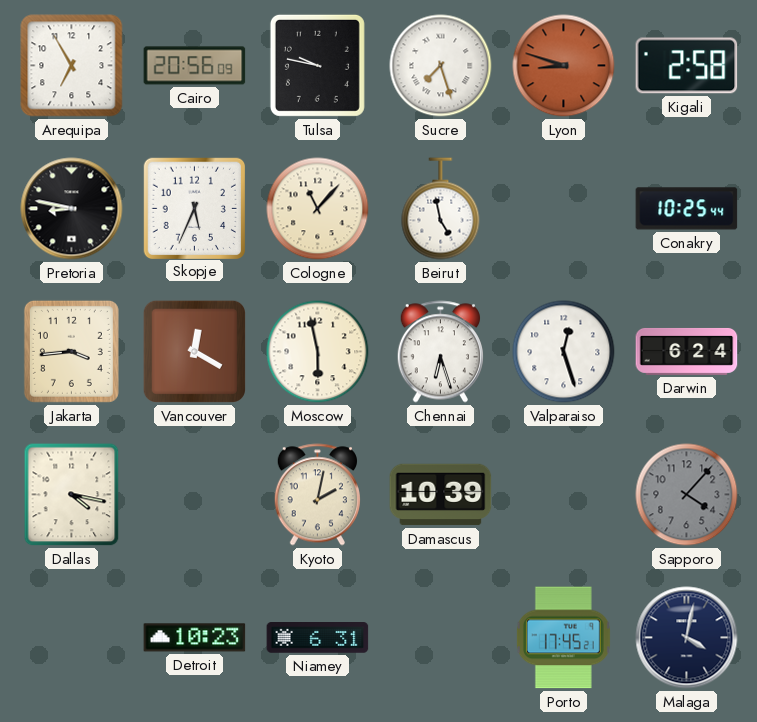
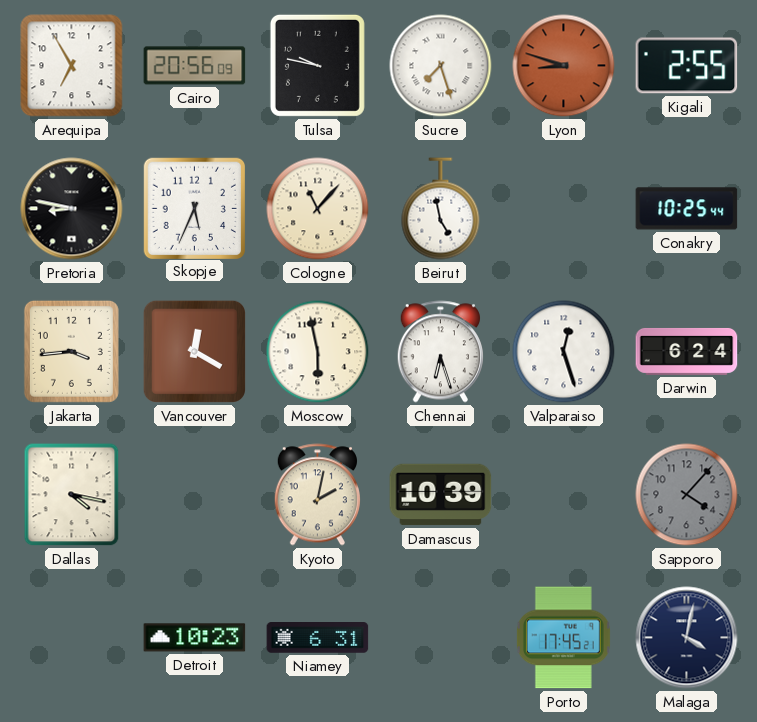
Kigali: 2:58 -> 2:55 (687, 66)
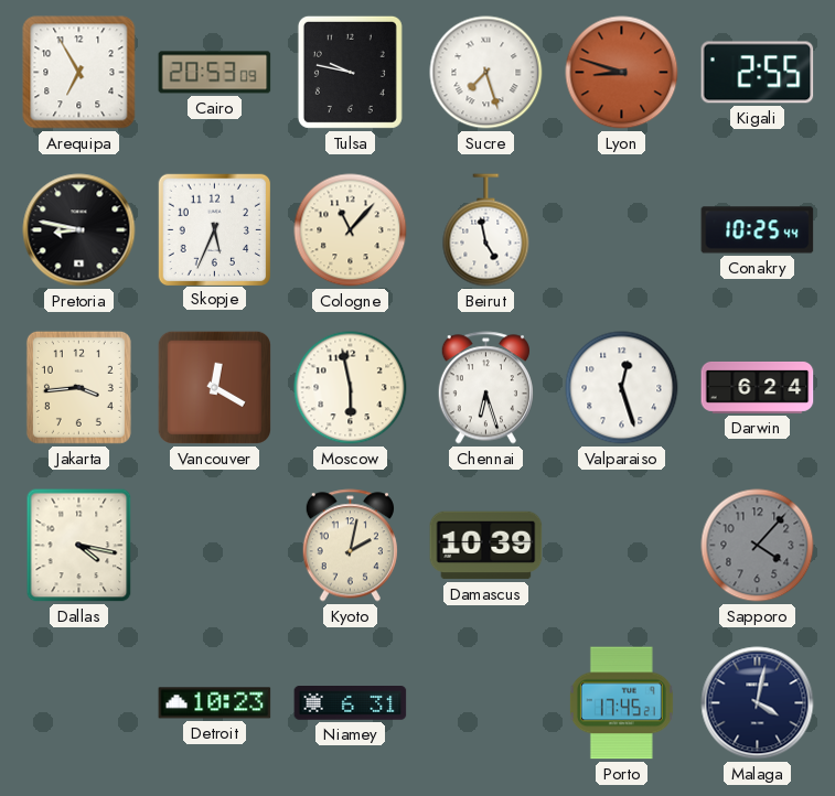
Cairo: 20:56 -> 20:53 (215, 73)
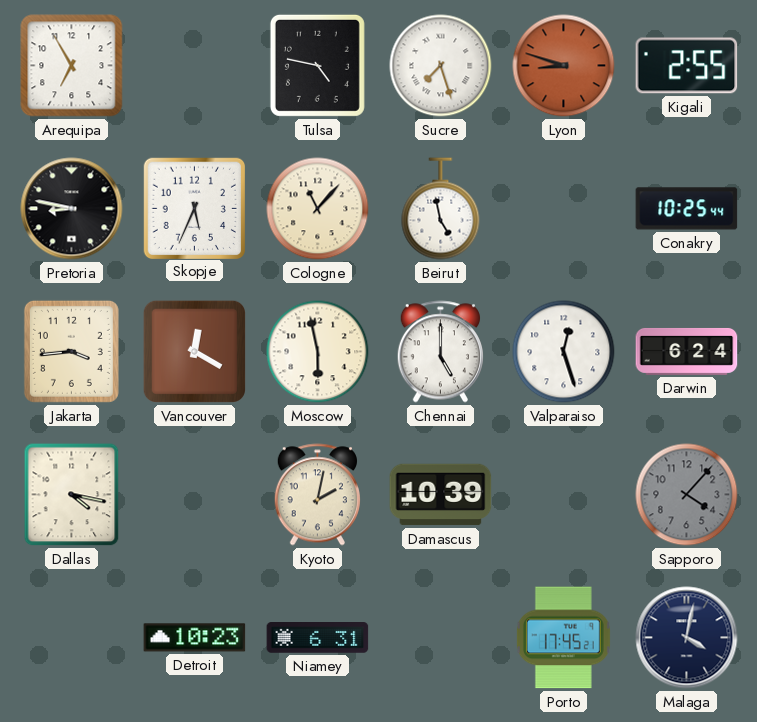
Cairo: 20:53 -> none (215, 73)
Tulsa: 9:47 -> 4:47 (317, 65)
Chennai: 6:27 -> 5:00 (440, 352)
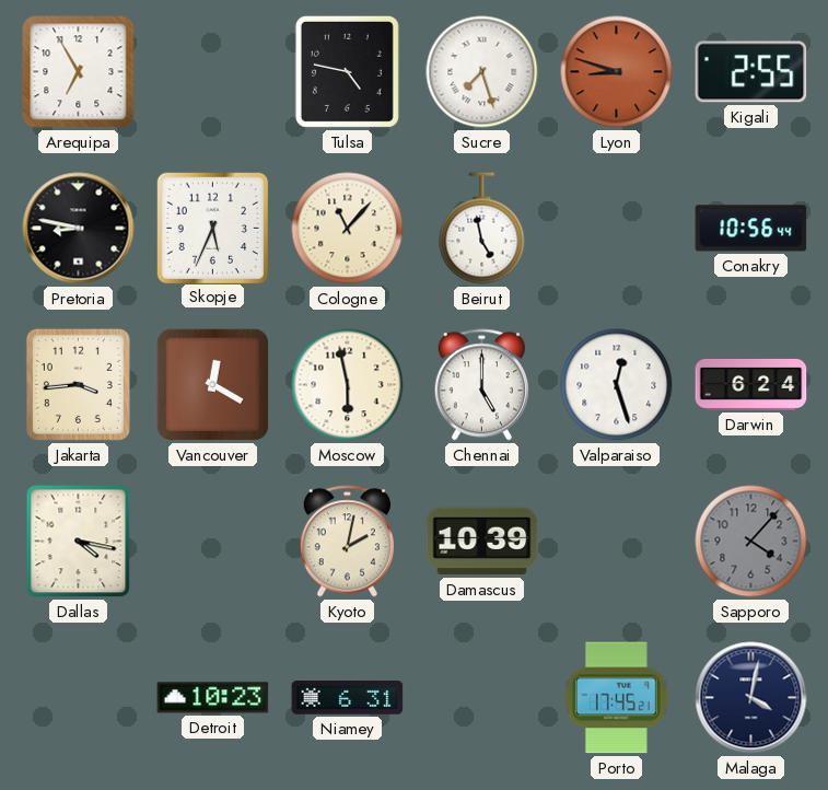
Conakry: 10:25 -> 10:56 (751, 229)
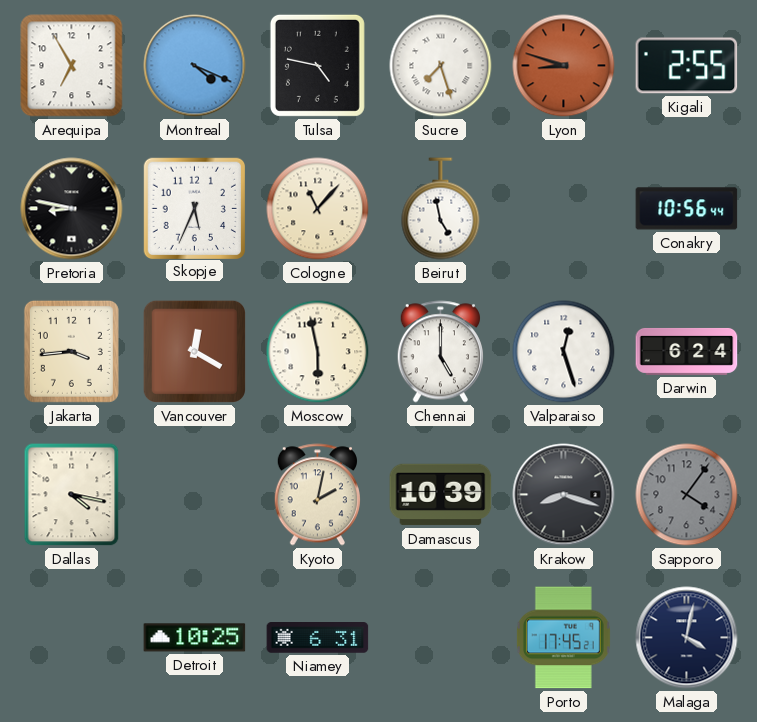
Montreal: none -> 4:19 (195, 66)
Krakow: none -> 8:18 (564, 495)
Sapporo: 4:07 -> 4:06 (687, 495)
Detroit: 10:23 -> 10:25 (195, 638)
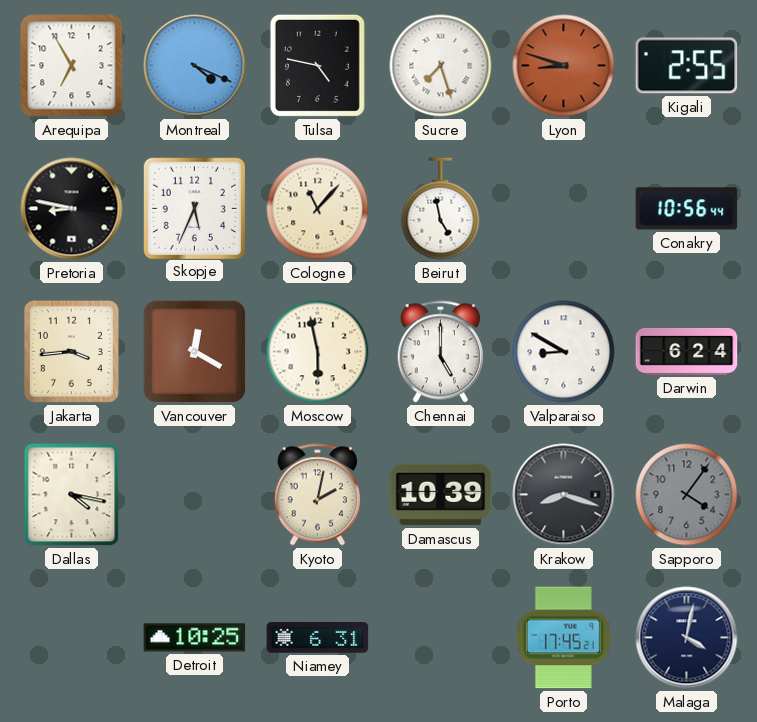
Valparaiso: 12:27 -> 8:50 (564, 352)
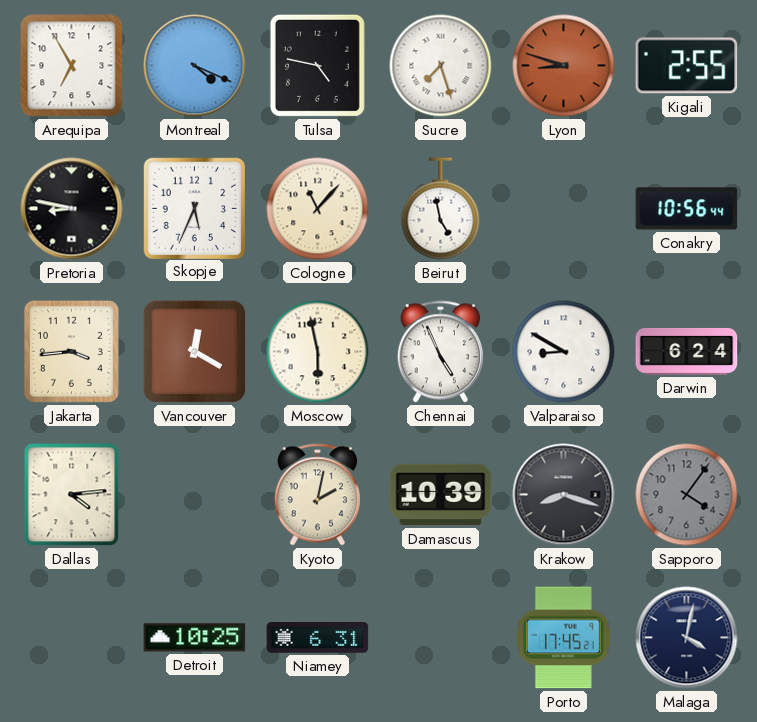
Chennai: 5:00 -> 4:56 (440, 352)
Dallas: 4:17 -> 4:14 (72, 495)
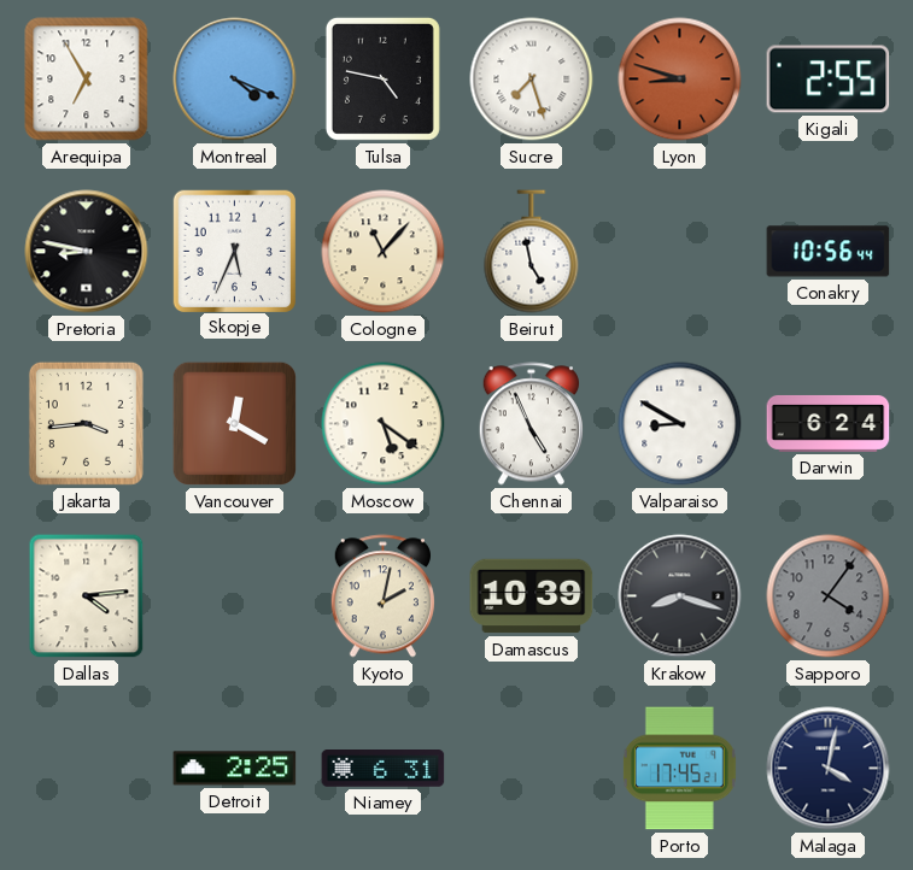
Moscow: 5:58 -> 5:21 (384, 424)
Detroit: 10:25 -> 2:25 (235, 769)
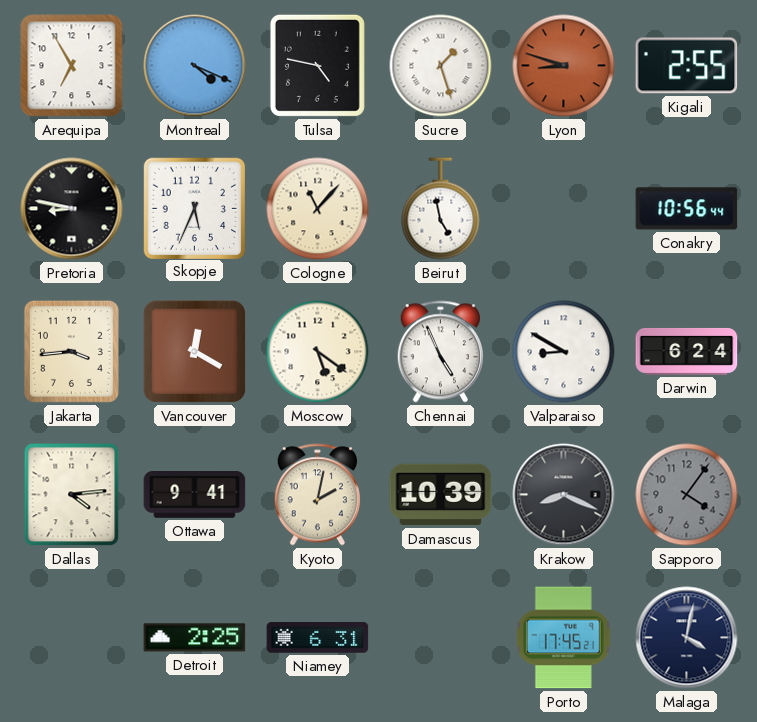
Sucre: 7:27 -> 1:27 (441, 66)
Ottawa: none -> 9:41 (195, 495)
Krakow: 8:18 -> 8:19 (564, 495)
